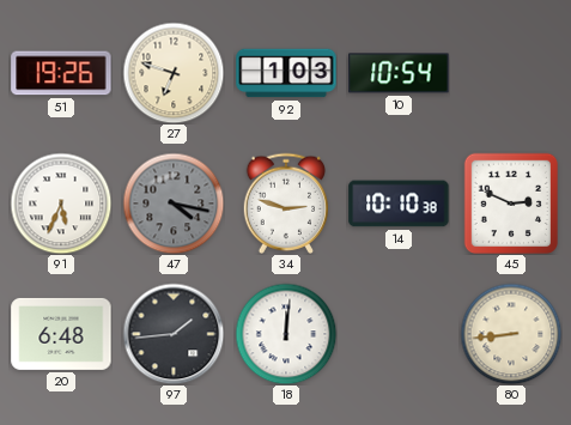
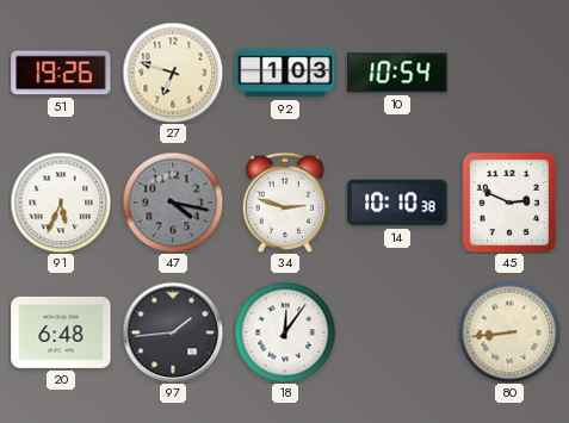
18: 12:01 -> 12:06 (285, 332)
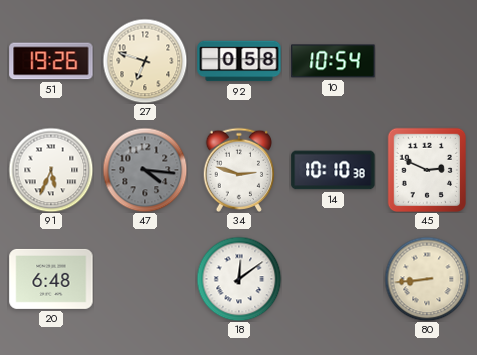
92: 1:03 -> 0:58 (239, 61)
47: 4:17 -> 4:16 (145, 170)
97: 1:44 -> none (173, 332)
18: 12:06 -> 12:09 (239, 279)
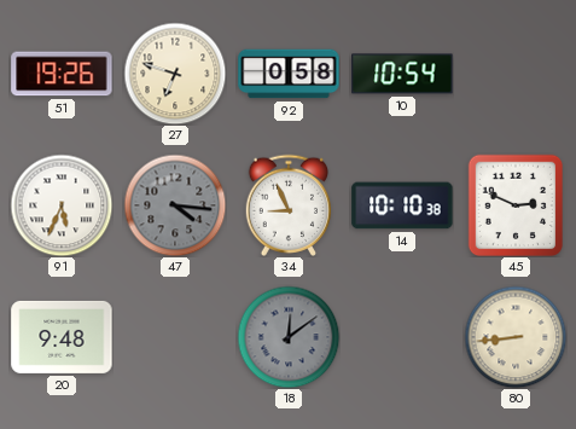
34: 2:48 -> 8:56 (287, 205)
20: 6:48 -> 9:48 (62, 337)
18 dial: white -> grey (289, 337)
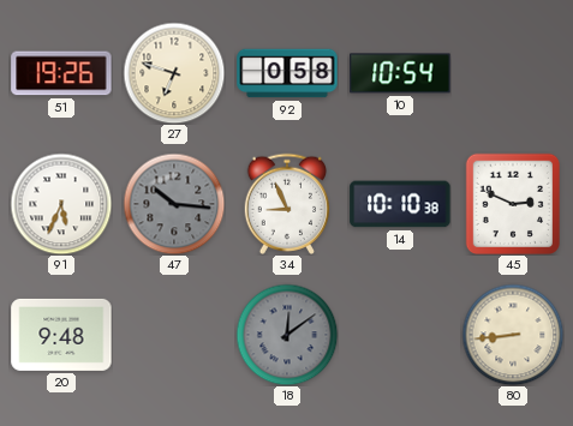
47: 4:16 -> 10:16 (174, 204)
